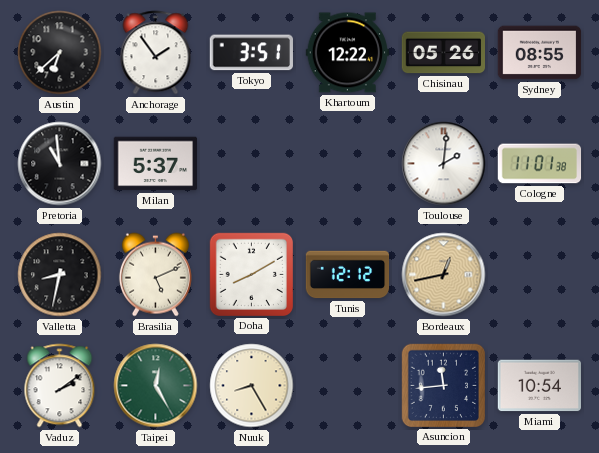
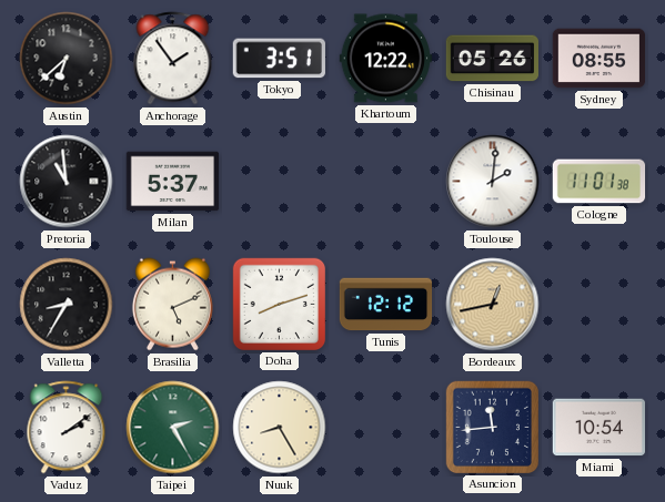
Valletta: 8:32 -> 8:35 (67, 305)
Doha: 8:10 -> 8:12 (279, 304)
Taipei: 12:25 -> 2:25 (173, 428)
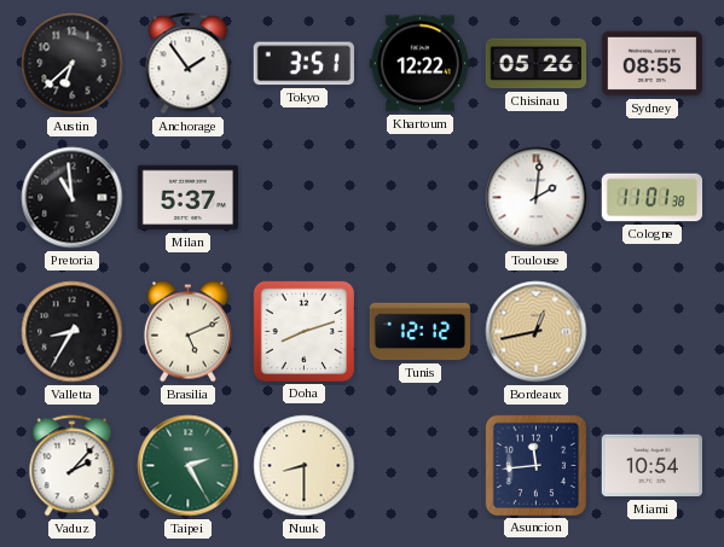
Vaduz: 2:09 -> 2:07 (73, 466)
Nuuk: 8:25 -> 8:30 (305, 466)
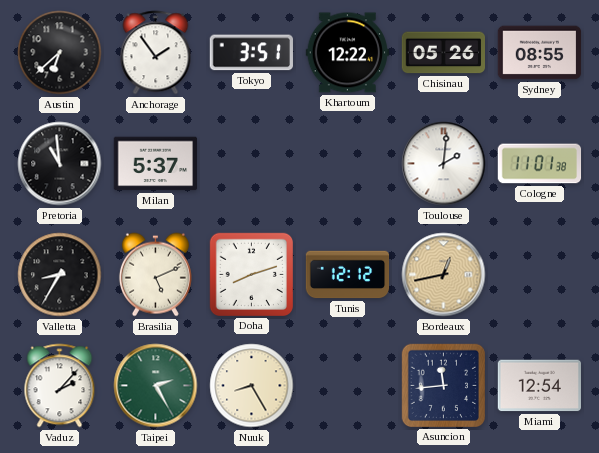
Nuuk: 8:30 -> 8:25 (252, 386)
Miami: 10:54 -> 12:54 (539, 386)
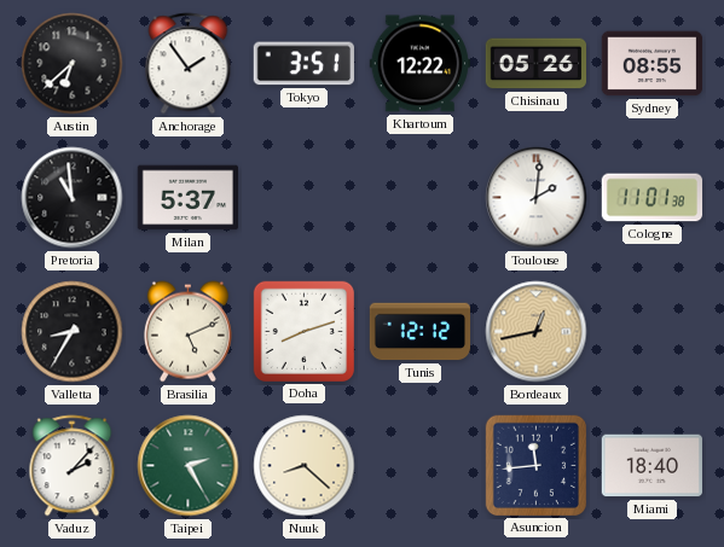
Nuuk: 8:25 -> 8:22 (305, 466)
Miami: 12:54 -> 18:40 (651, 466)
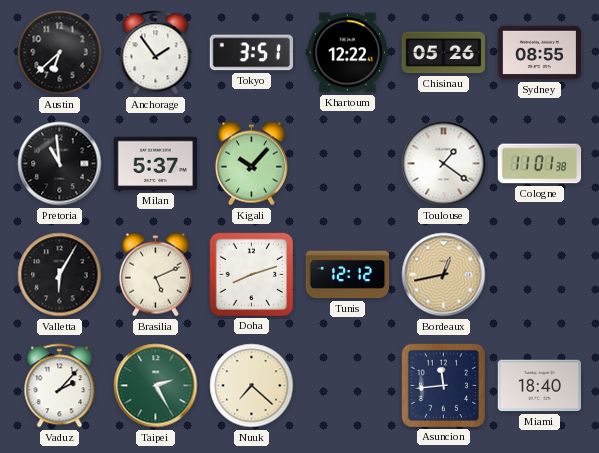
Kigali: none -> 10:07 (251, 164)
Toulouse: 2:01 -> 1:21 (444, 164)
Valletta: 8:35 -> 6:05 (60, 275)
Nuuk: 8:22 -> 7:22 (252, 386)
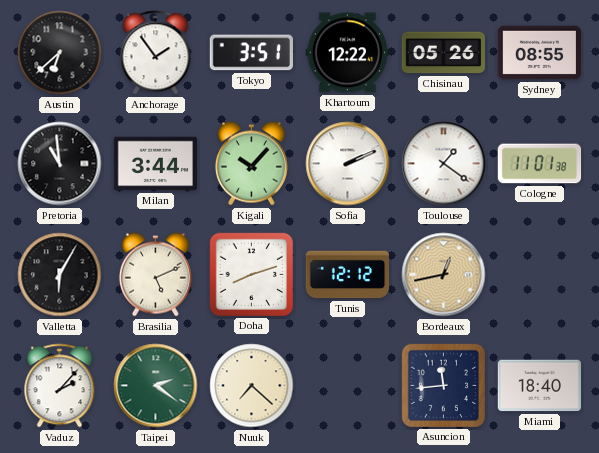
Milan: 5:37 -> 3:44 (156, 164)
Sofia: none -> 2:11 (348, 164)
Taipei: 2:25 -> 2:21 (156, 386)
